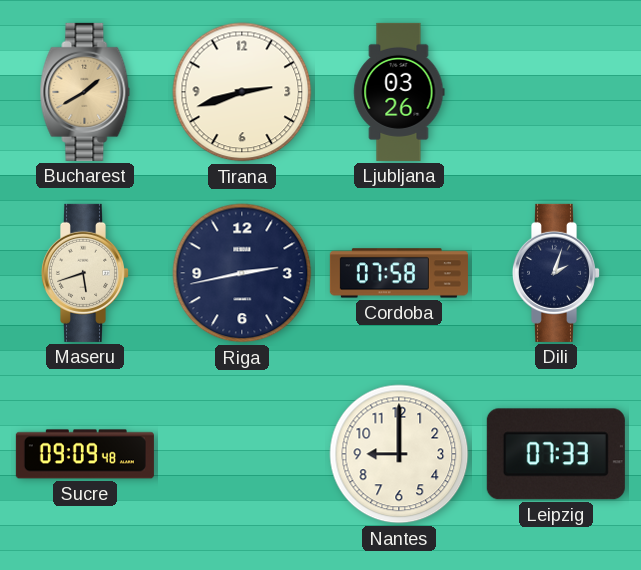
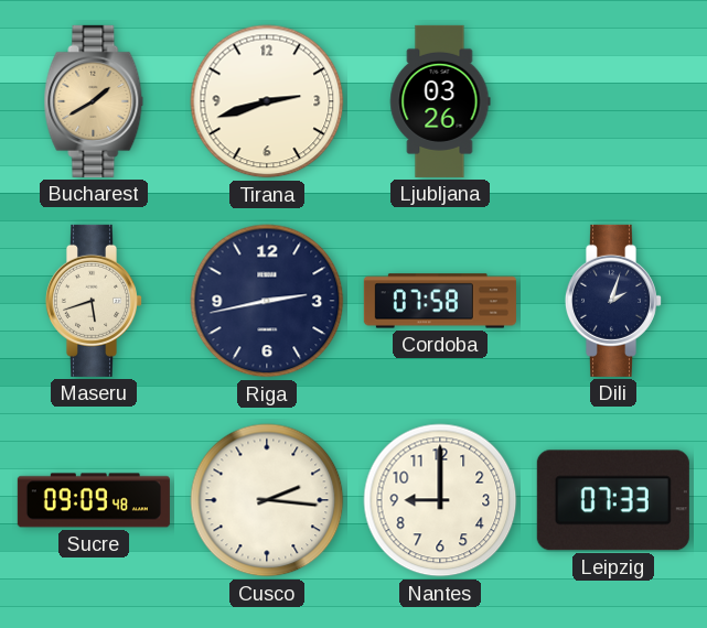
Cusco: none -> 2:16 (267, 500)
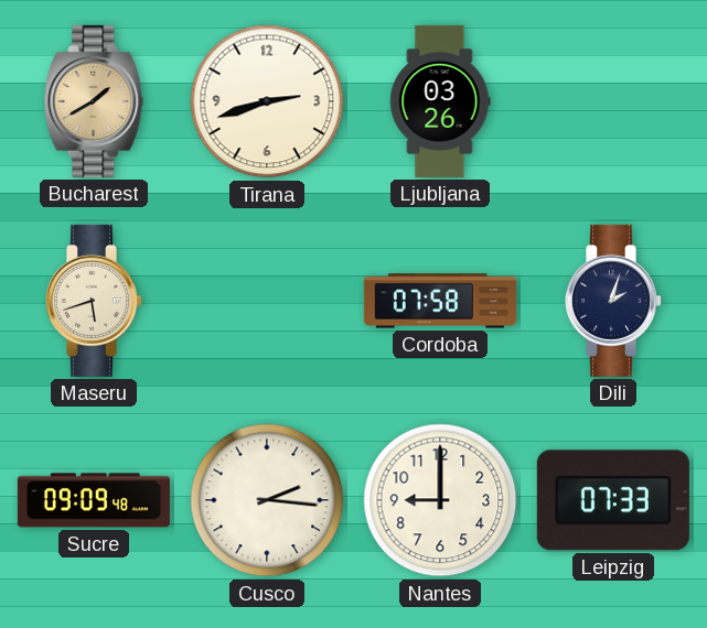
Riga: 2:43 -> none (267, 301)
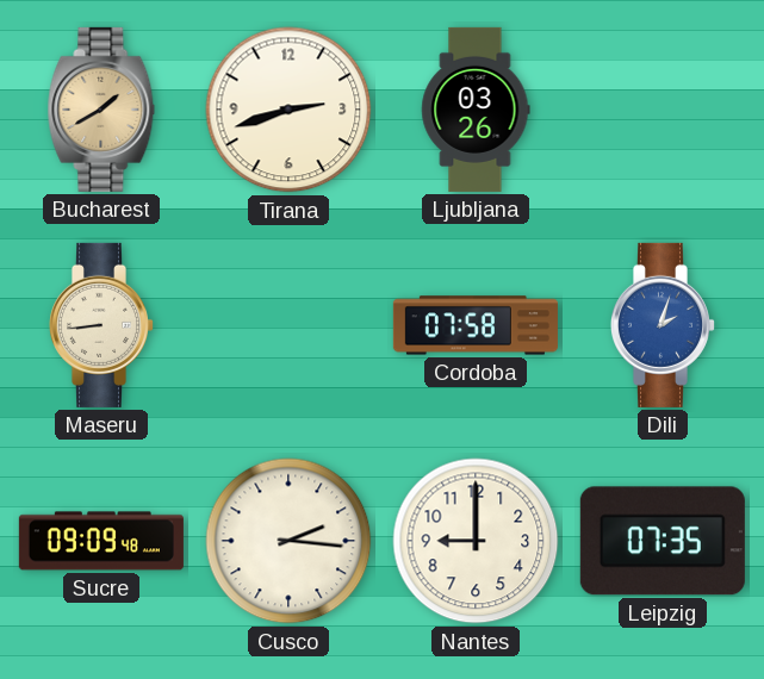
Maseru: 5:42 -> 8:44 (100, 325)
Dili dial: navy -> blue (661, 325)
Leipzig: 07:33 -> 07:35 (663, 541)
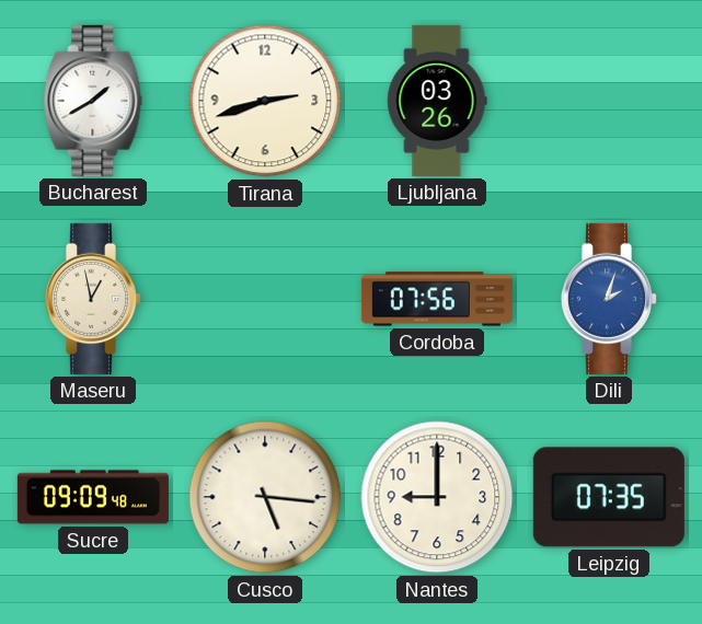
Bucharest dial: champagne -> white (93, 101)
Maseru: 8:44 -> 12:58 (92, 299)
Cordoba: 07:58 -> 07:56 (437, 299)
Cusco: 2:16 -> 5:16 (265, 497)
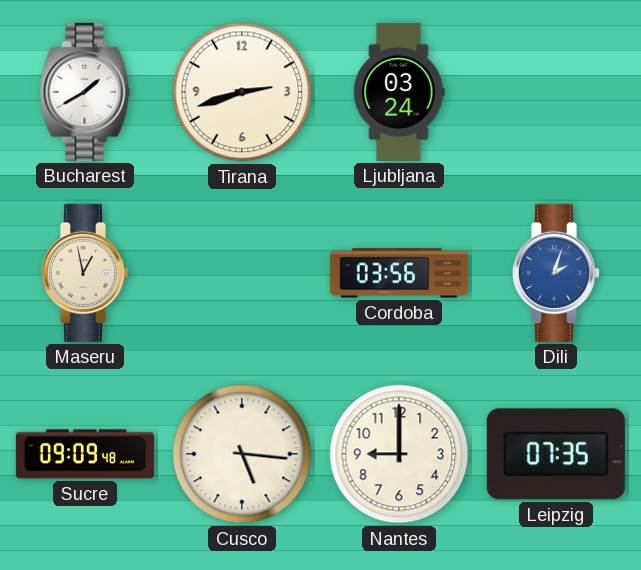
Ljubljana: 03:26 -> 03:24 (399, 92)
Cordoba: 07:56 -> 03:56 (399, 273)
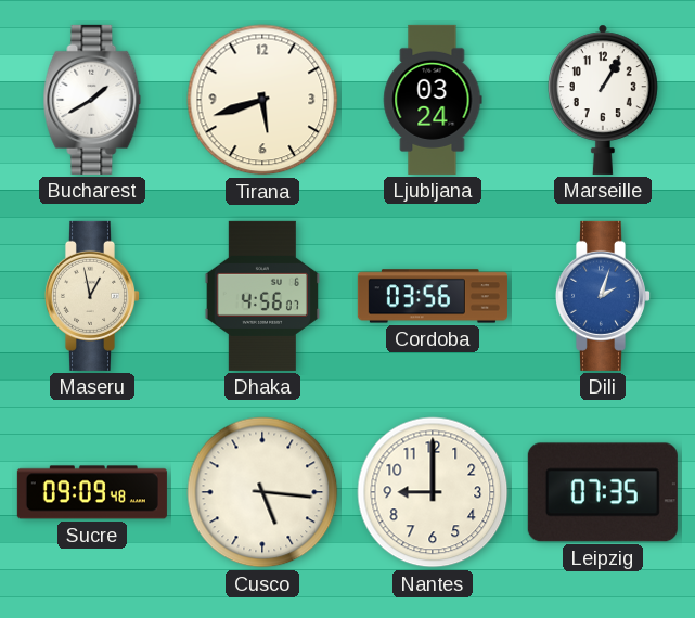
Tirana: 2:42 -> 5:42 (262, 100)
Marseille: none -> 1:05 (603, 100)
Dhaka: none -> 4:56 (261, 296)
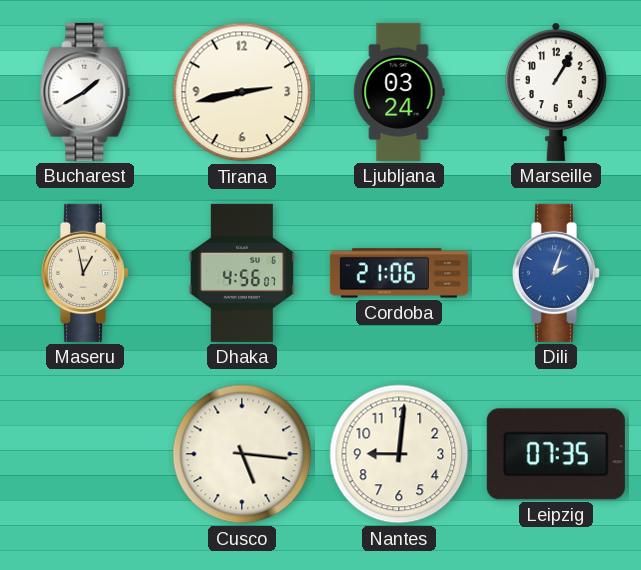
Tirana: 5:42 -> 2:43 (242, 92)
Cordoba: 03:56 -> 21:06 (399, 273)
Sucre: 09:09 -> none (92, 492)
Nantes: 9:00 -> 9:01 (399, 454)
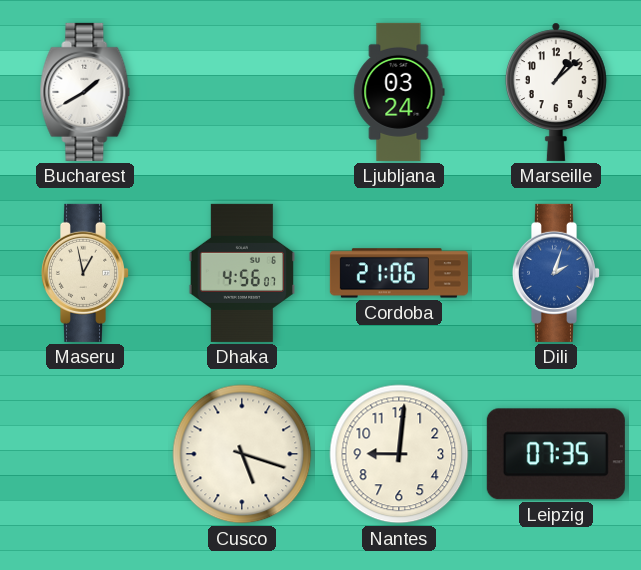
Tirana: 2:43 -> none (242, 92)
Marseille: 1:05 -> 1:08 (556, 92)
Cusco: 5:16 -> 5:18 (242, 454)
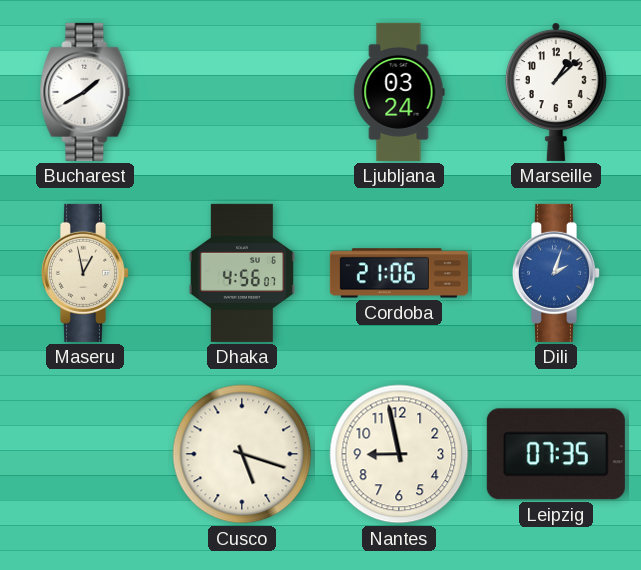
Nantes: 9:01 -> 8:58 (399, 454)
